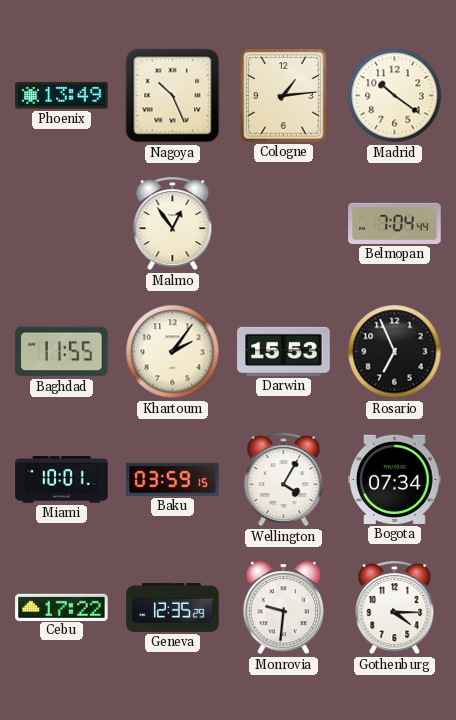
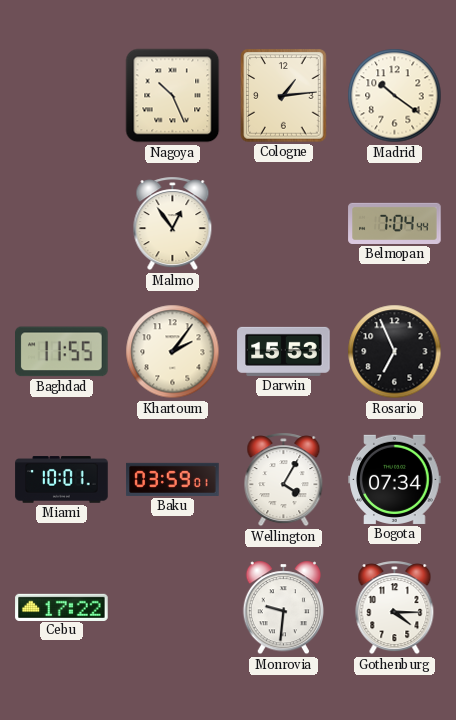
Phoenix: 13:49 -> none (62, 96)
Baku: 03:59:15 -> 03:59:01 (173, 479)
Geneva: 12:35 -> none (173, 607)
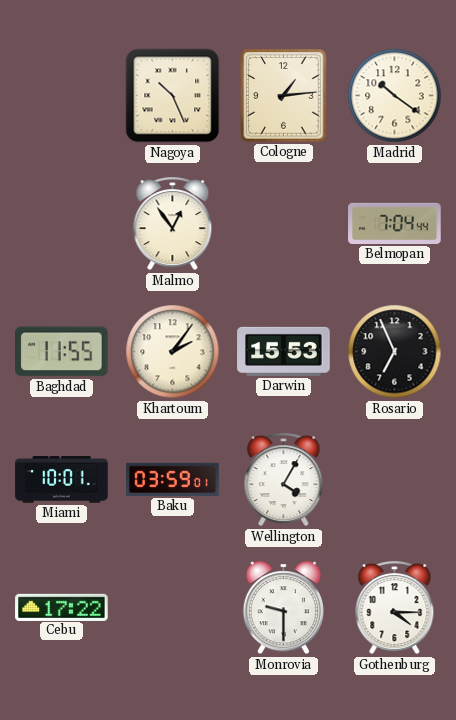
Bogota: 07:34 -> none (395, 479)
Monrovia: 9:31 -> 9:30 (283, 608)
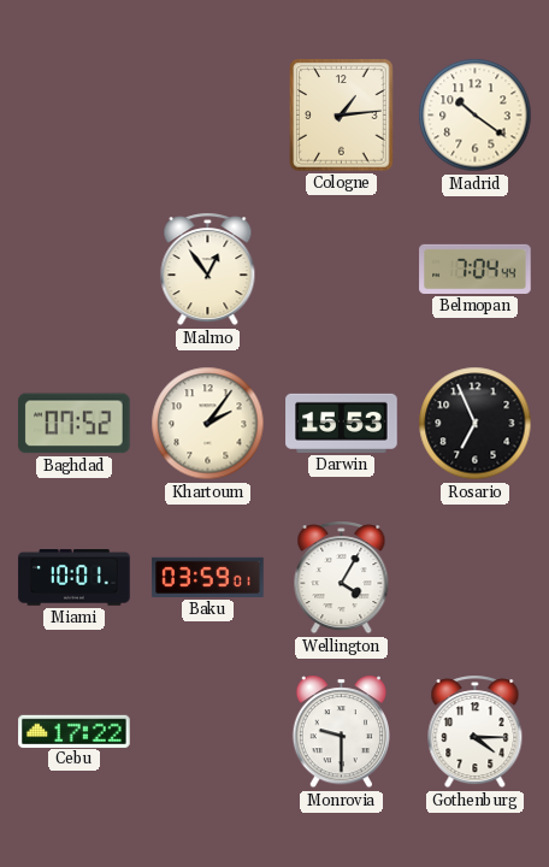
Nagoya: 10:26 -> none (173, 96)
Baghdad: 11:55 -> 07:52 (75, 424)
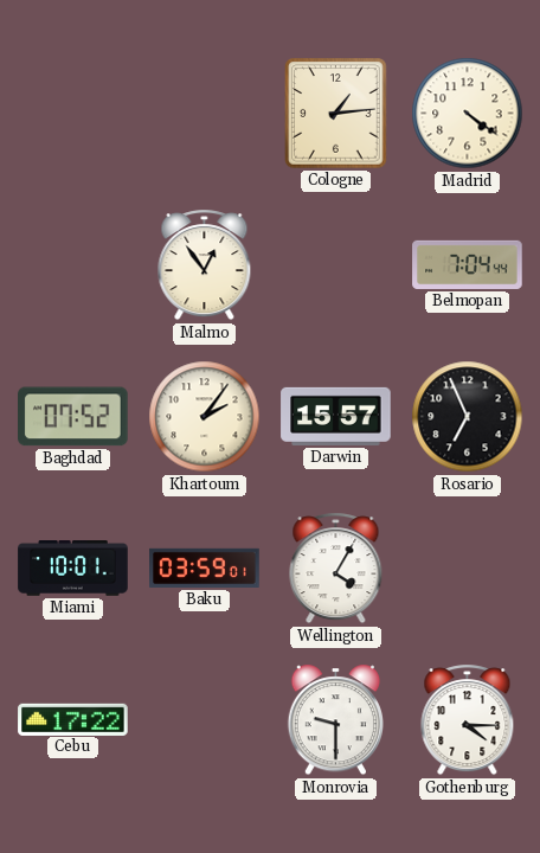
Madrid: 10:21 -> 4:21 (468, 114)
Darwin: 15:53 -> 15:57 (336, 416)
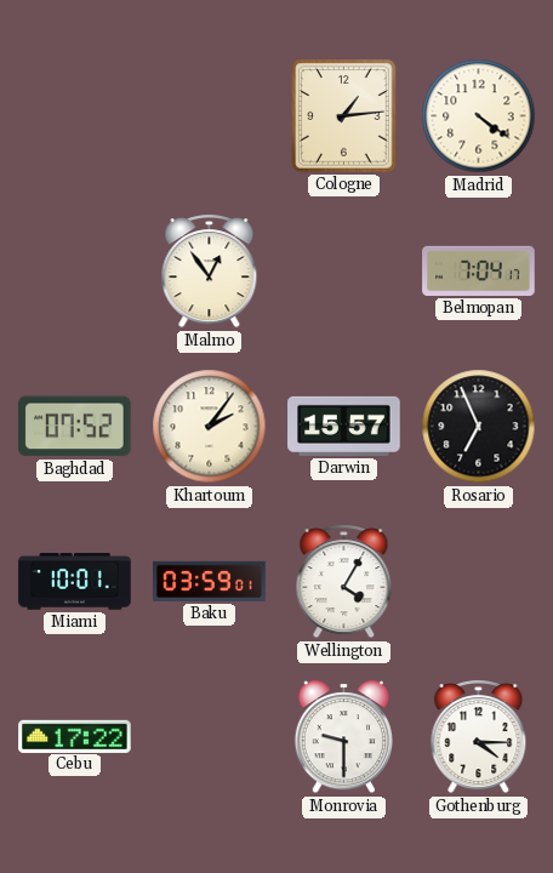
Belmopan: 7:04:44 -> 7:04:17 (479, 270)
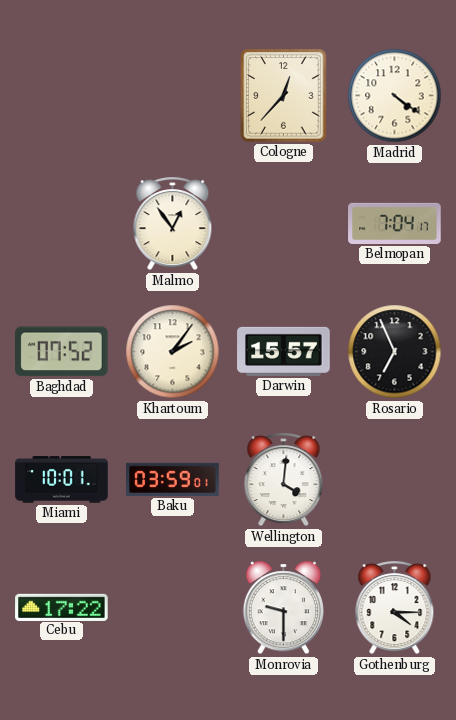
Cologne: 1:14 -> 12:37 (284, 96)
Wellington: 4:05 -> 4:01 (284, 480)
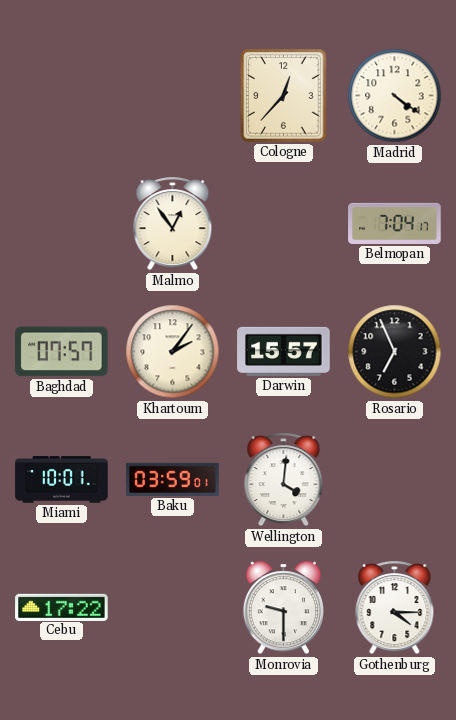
Baghdad: 07:52 -> 07:57 (62, 352)
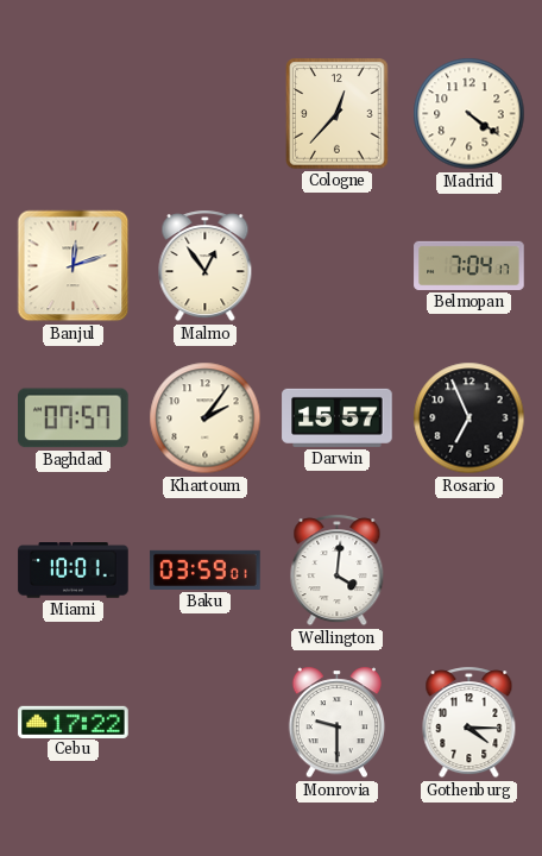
Banjul: none -> 12:12 (74, 266)
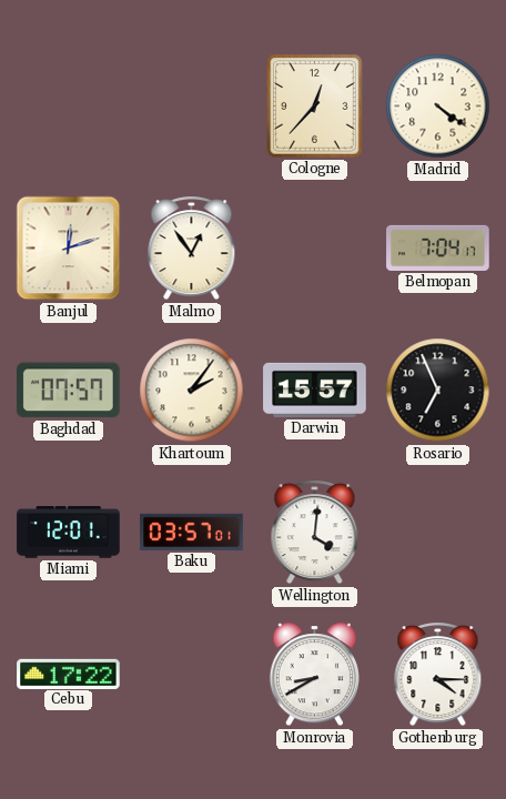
Miami: 10:01 -> 12:01 (69, 533)
Baku: 03:59 -> 03:57 (192, 532)
Monrovia: 9:30 -> 8:40 (314, 675)
